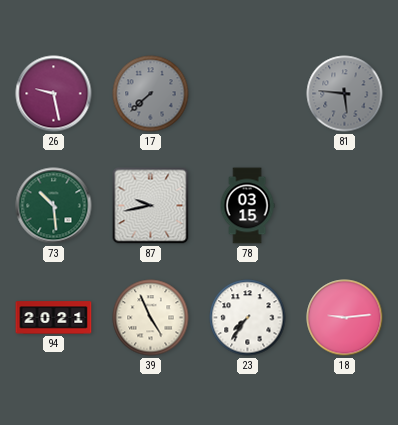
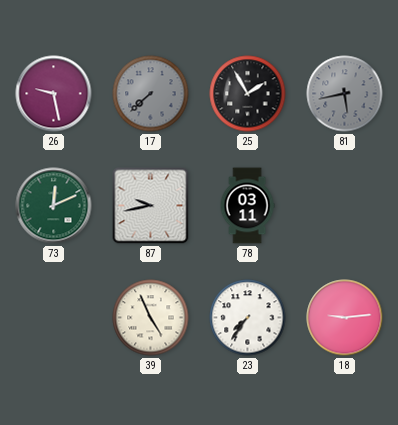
25: none -> 1:55 (248, 94)
81: 5:46 -> 5:43 (345, 94)
73: 10:29 -> 12:11 (54, 206)
78: 03:15 -> 03:11 (247, 206)
94: 20:21 -> none (54, 318)
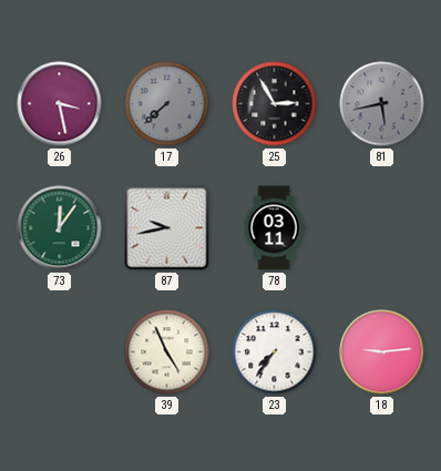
26: 9:28 -> 3:28 (60, 104)
25: 1:55 -> 2:55 (275, 104)
73: 12:11 -> 12:06 (60, 228)
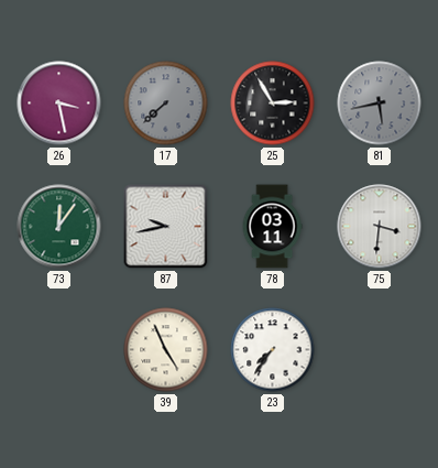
75: none -> 3:31 (380, 227)
18: 9:14 -> none (382, 352)
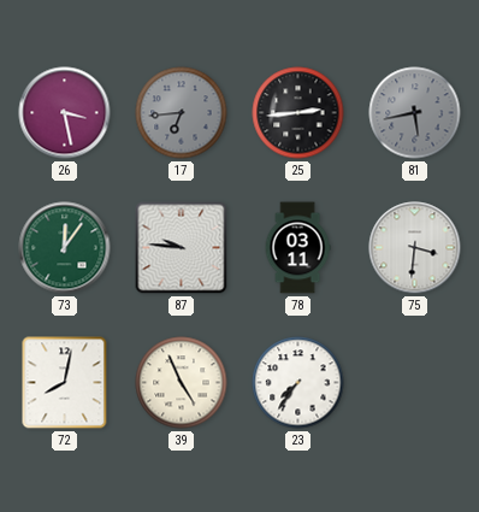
17: 7:38 -> 6:44 (182, 113)
25: 2:55 -> 2:44 (298, 113)
87: 9:43 -> 9:46 (182, 248)
72: none -> 8:02 (65, 383)
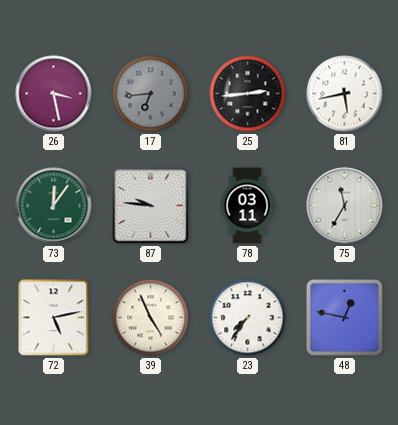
81 dial: grey -> white (345, 94)
75: 3:31 -> 11:35 (345, 206)
72: 8:02 -> 5:13 (54, 318)
48: none -> 12:47 (344, 317)
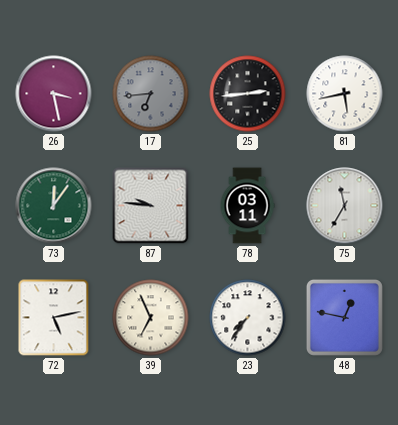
39: 4:56 -> 6:56 (151, 318)
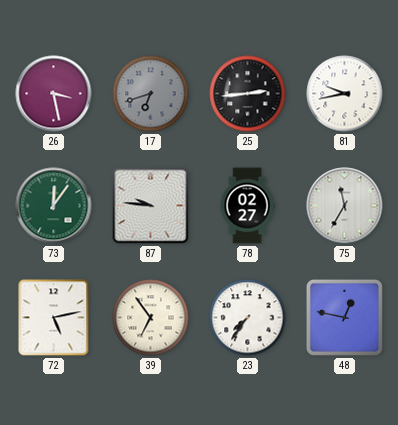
17: 6:44 -> 6:42 (151, 94)
81: 5:43 -> 9:43 (345, 94)
78: 03:11 -> 02:27 (247, 206)
39: 6:56 -> 6:54 (151, 318)
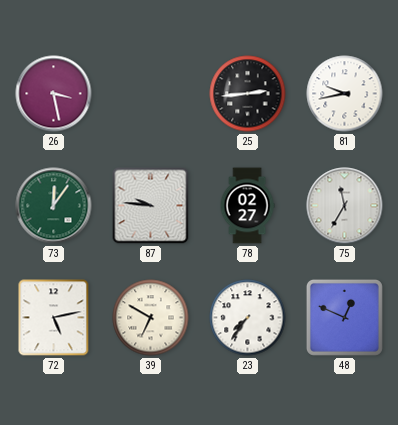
17: 6:42 -> none (151, 94)
39: 6:54 -> 6:50 (151, 318)
48: 12:47 -> 12:49 (344, 317)
